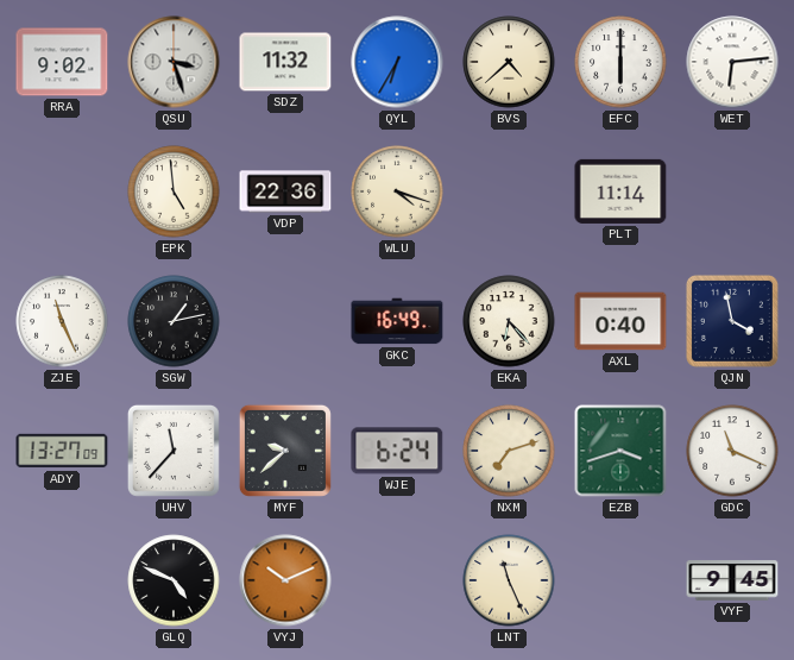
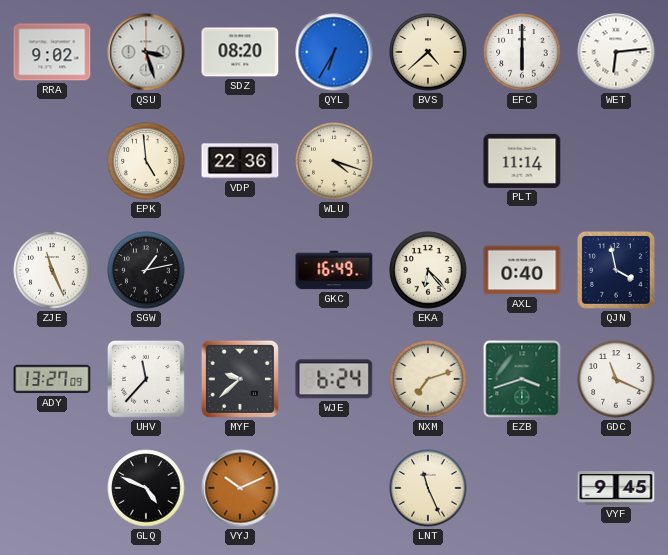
SDZ: 11:32 -> 08:20 (240, 52)
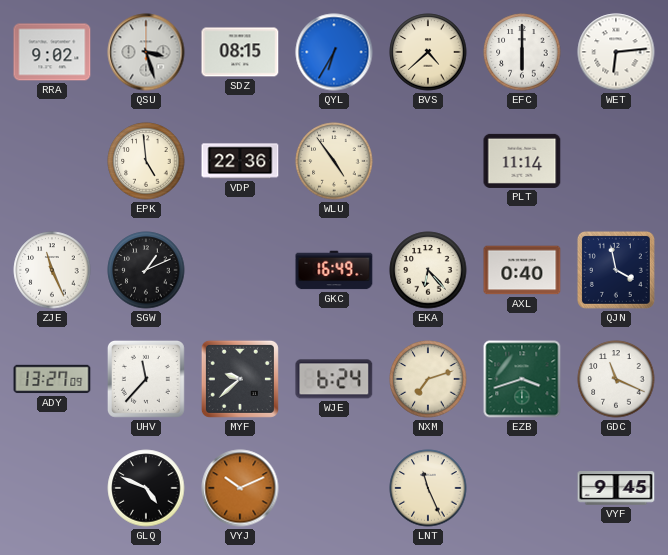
SDZ: 08:20 -> 08:15 (240, 52)
WLU: 4:18 -> 4:54 (334, 161)
SGW: 1:13 -> 1:11 (146, 270)
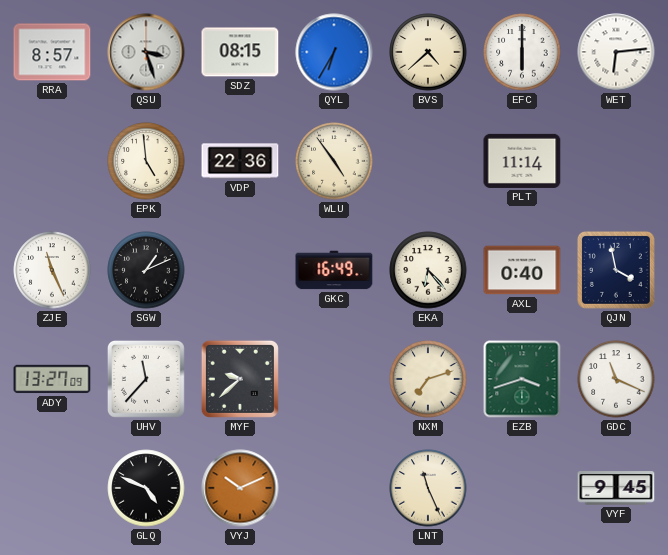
RRA: 9:02 -> 8:57 (52, 52)
WJE: 6:24 -> none (334, 379)
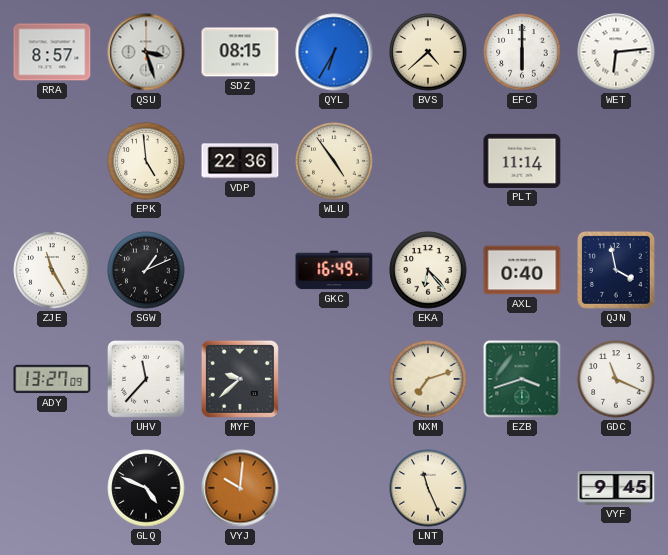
ZJE: 11:26 -> 11:25 (52, 270)
VYJ: 10:11 -> 10:01 (240, 488)
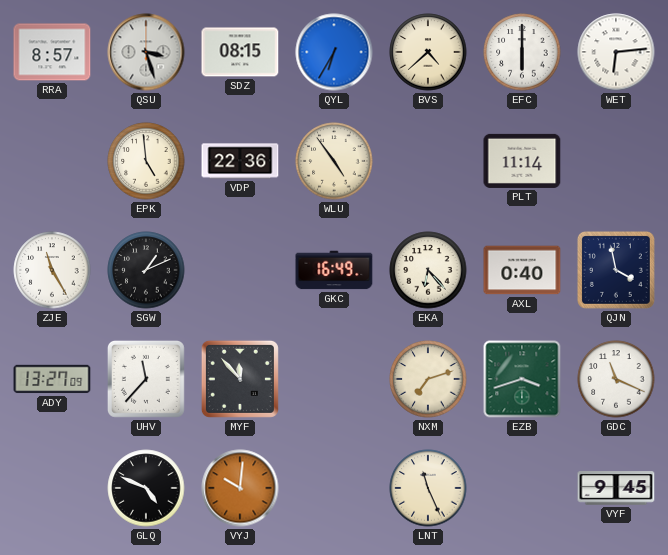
MYF: 9:38 -> 11:53 (240, 379)
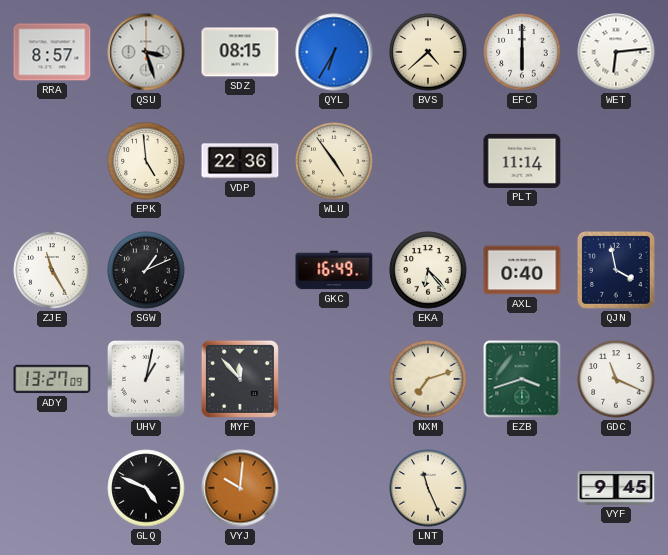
UHV: 11:37 -> 1:02 (146, 379)
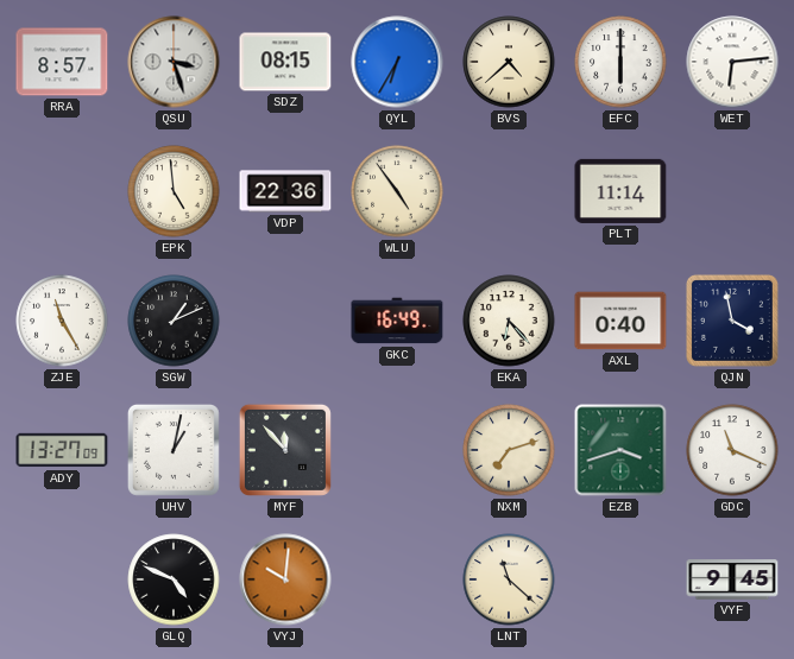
LNT: 11:26 -> 11:22 (509, 579)
